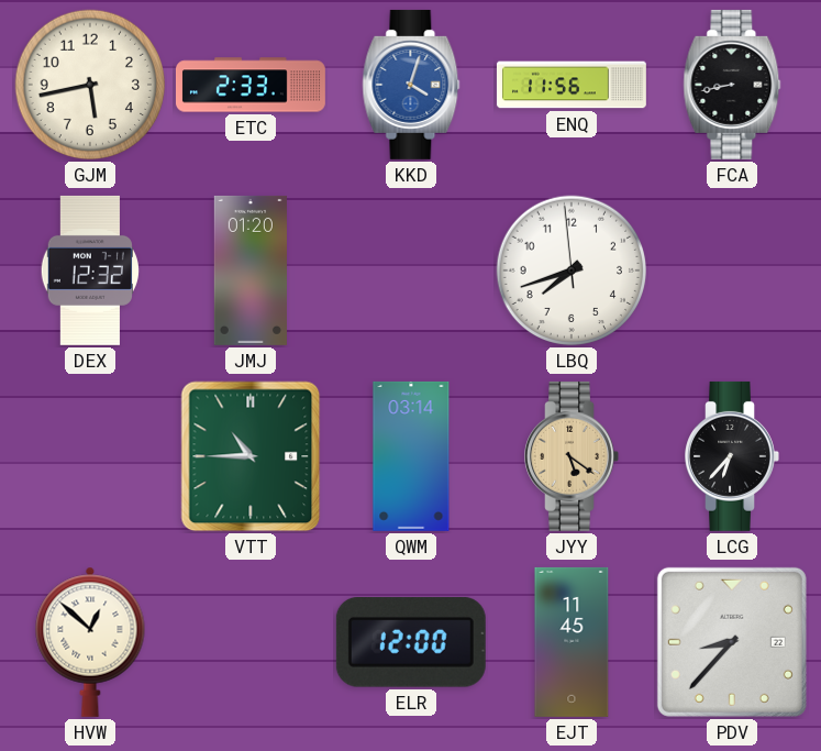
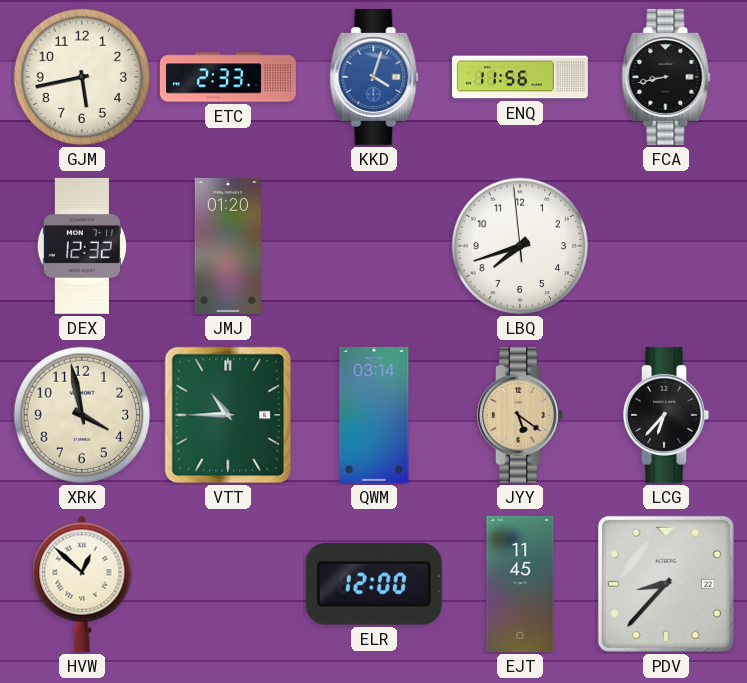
XRK: none -> 3:58 (82, 415)
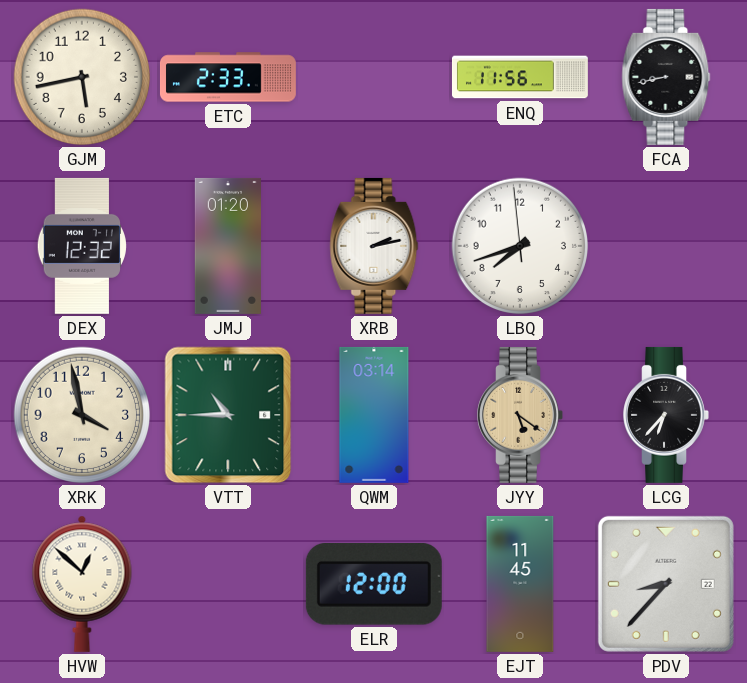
KKD: 4:03 -> none (374, 77)
XRB: none -> 2:13 (374, 246)
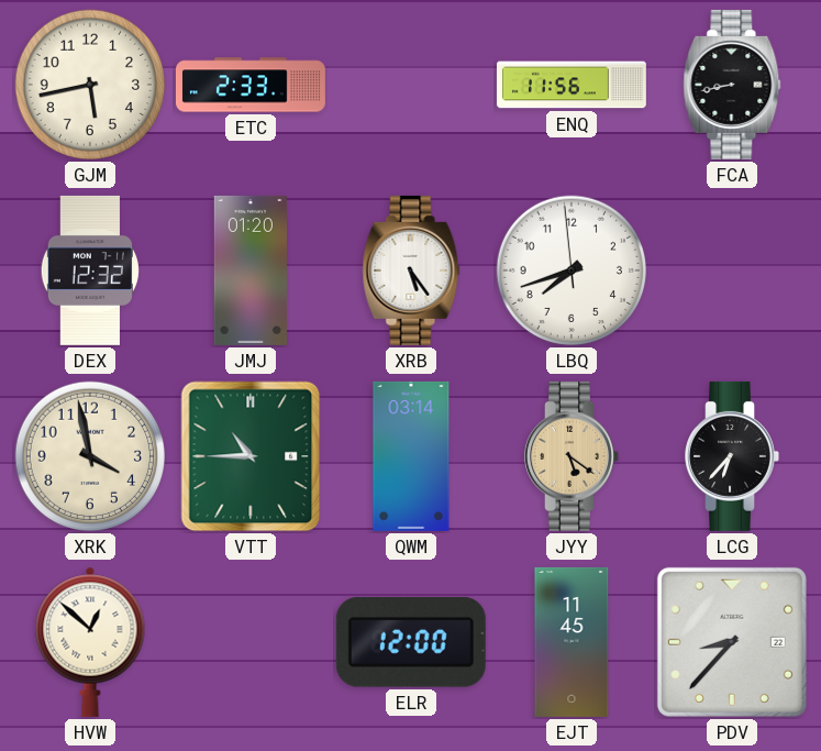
XRB: 2:13 -> 5:24 (411, 270)
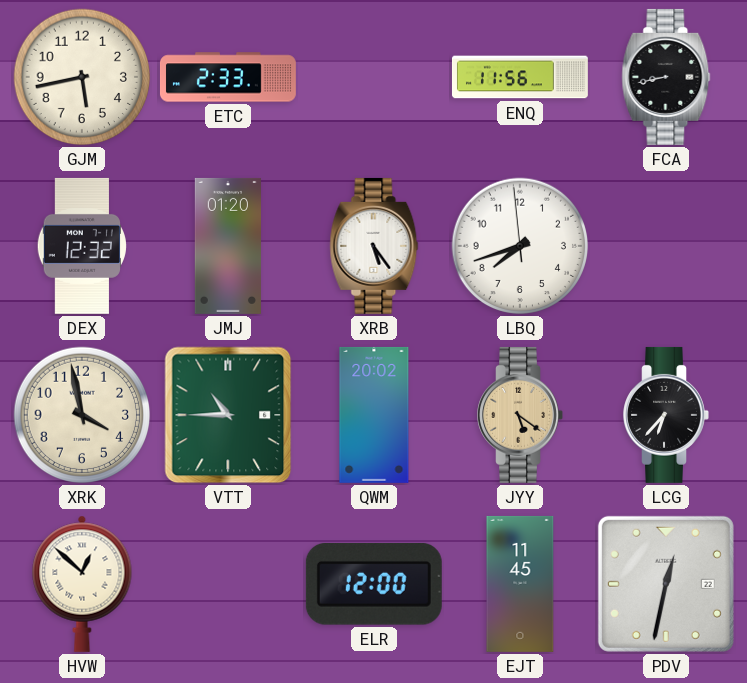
QWM: 03:14 -> 20:02 (374, 415)
PDV: 8:37 -> 12:32 (666, 584)
